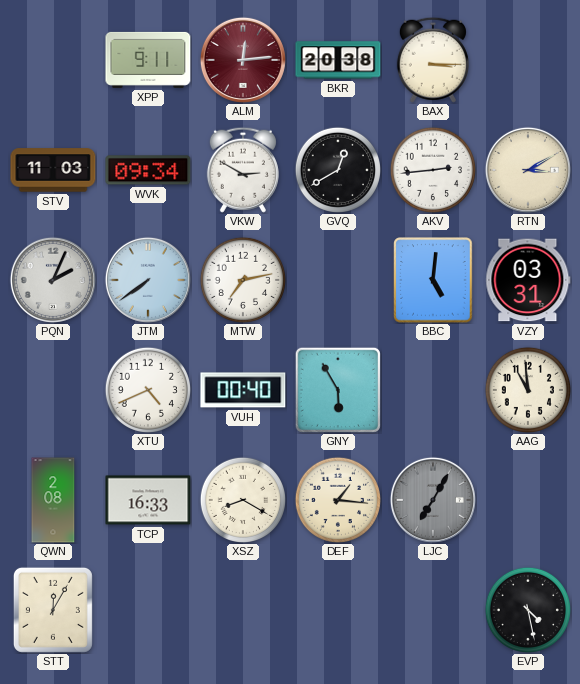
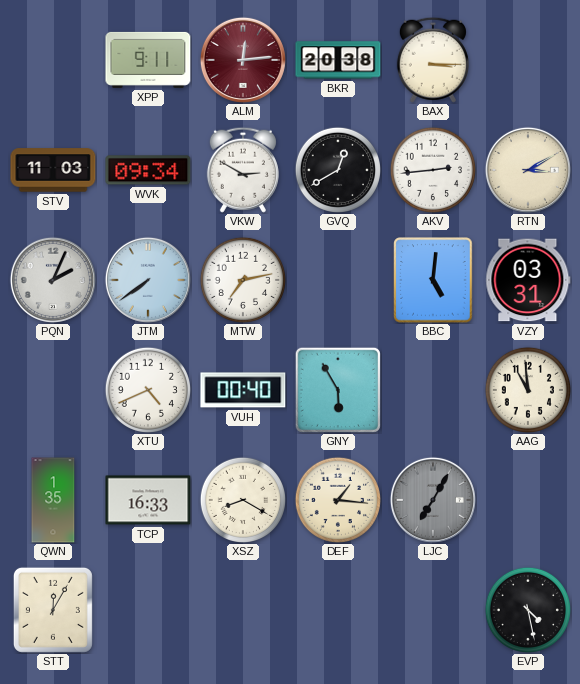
QWN: 2:08 -> 1:35 (53, 500)
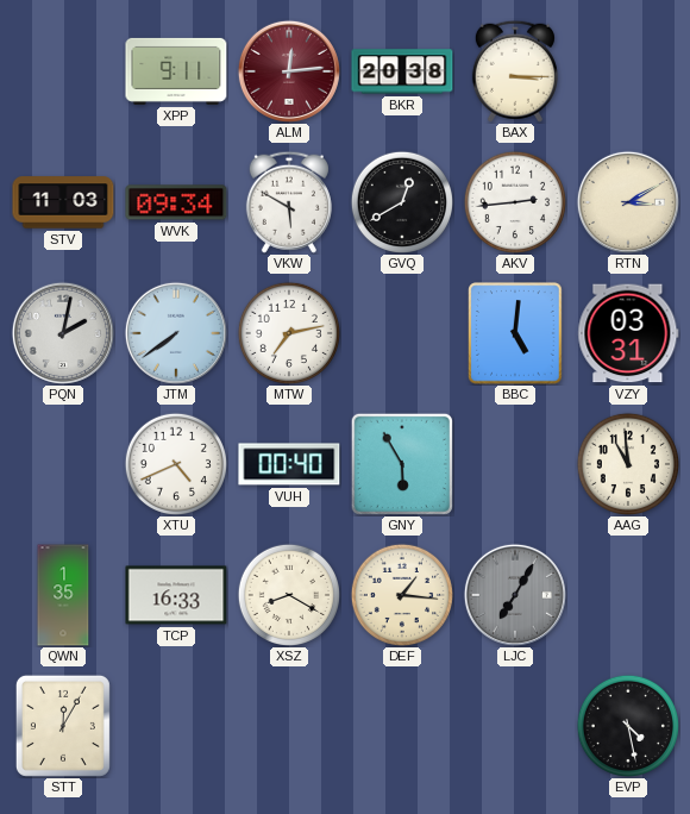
VKW: 2:50 -> 5:50 (289, 202)
PQN: 2:04 -> 2:02 (63, 333)
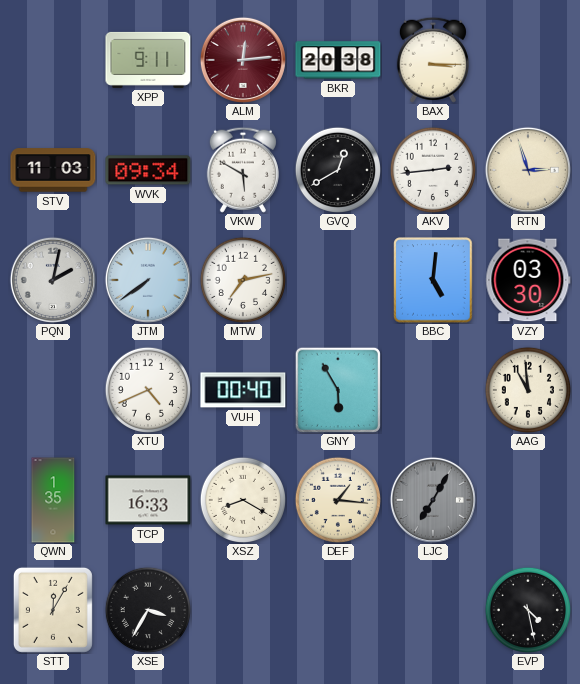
RTN: 3:10 -> 2:57 (528, 170)
VZY: 03:31 -> 03:30 (528, 280)
XSE: none -> 3:35 (147, 609)
